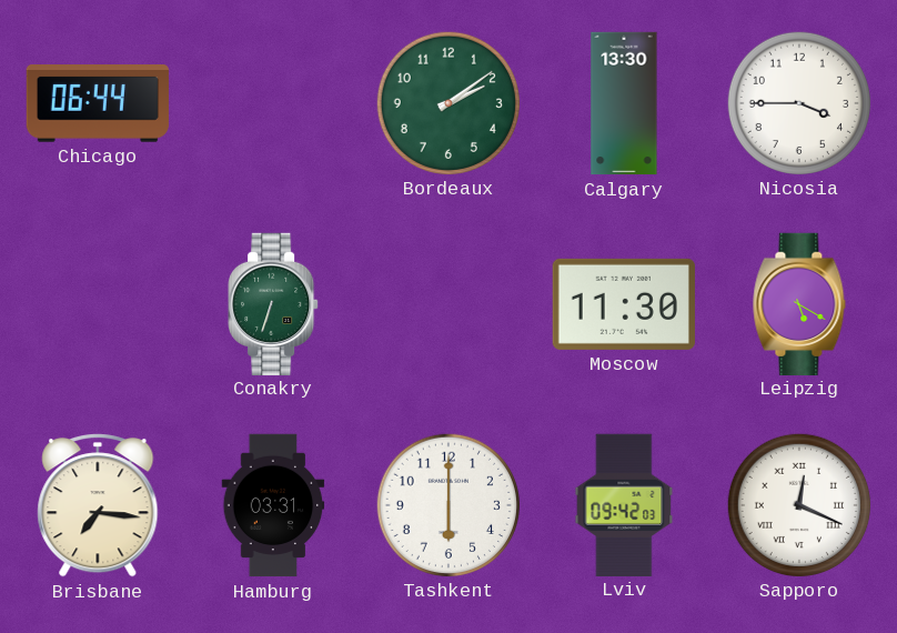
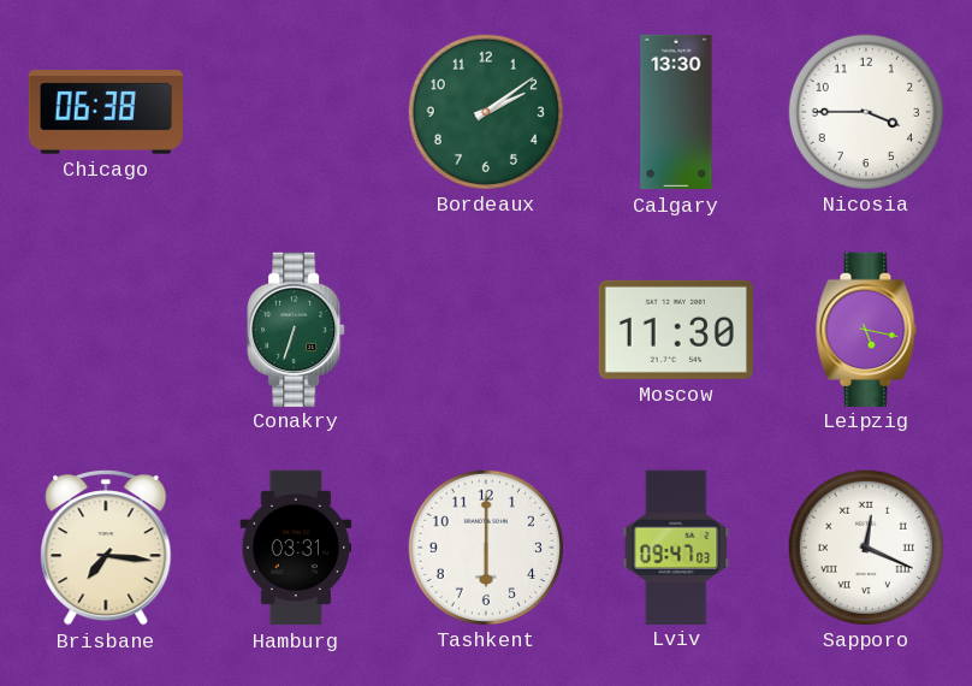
Chicago: 06:44 -> 06:38 (105, 113)
Leipzig: 5:20 -> 5:17 (866, 329)
Lviv: 09:42 -> 09:47 (676, 546)
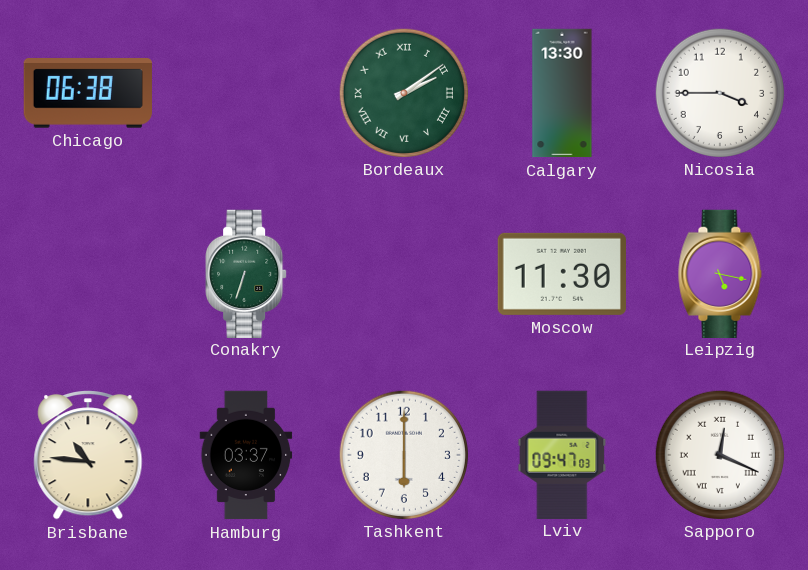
Bordeaux numerals: Arabic -> Roman (403, 92)
Brisbane: 7:16 -> 10:46 (88, 456)
Hamburg: 03:31 -> 03:37 (246, 455)
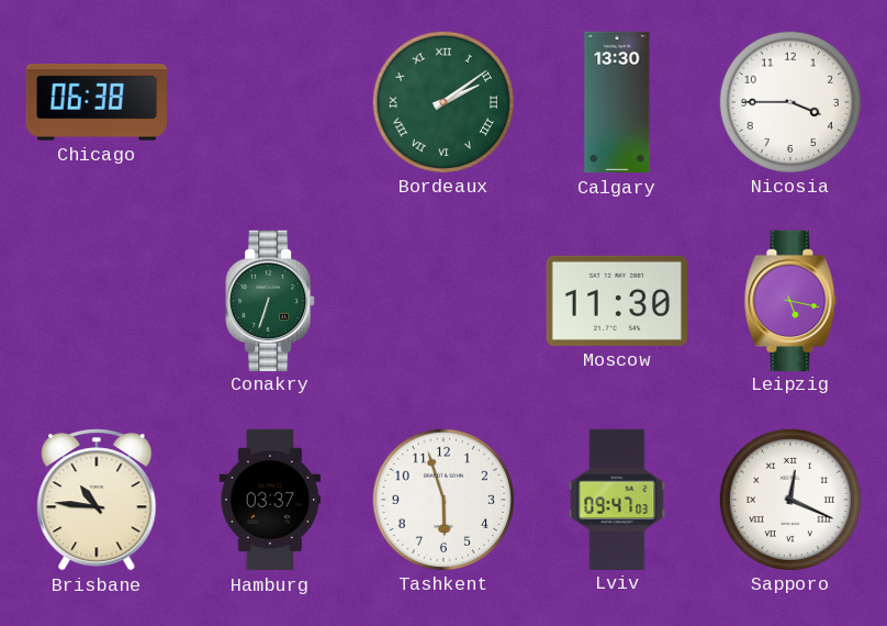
Tashkent: 6:00 -> 5:57 (442, 499)
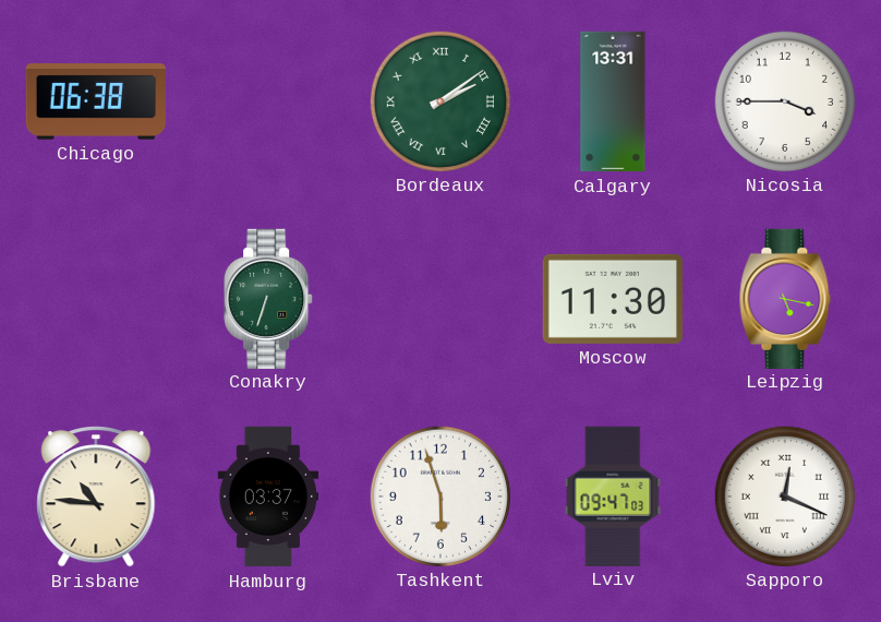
Calgary: 13:30 -> 13:31 (613, 101)
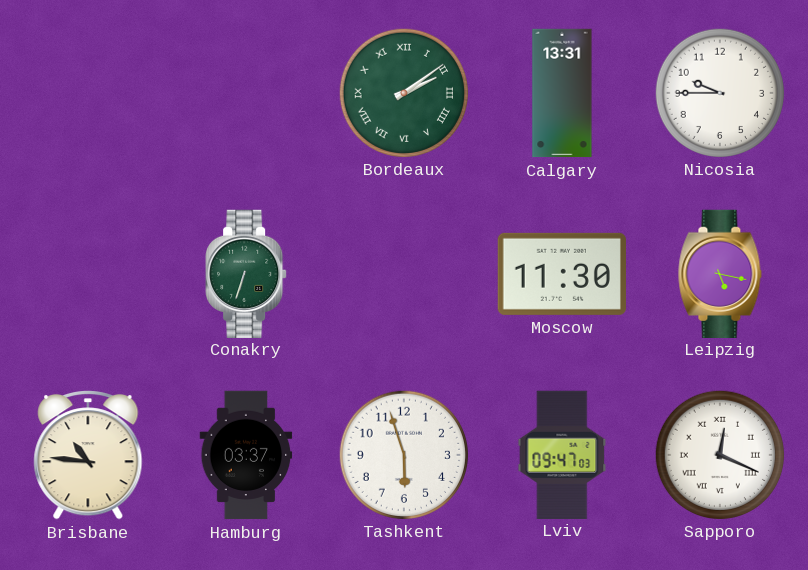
Chicago: 06:38 -> none (95, 103)
Nicosia: 3:45 -> 9:45 (719, 92)
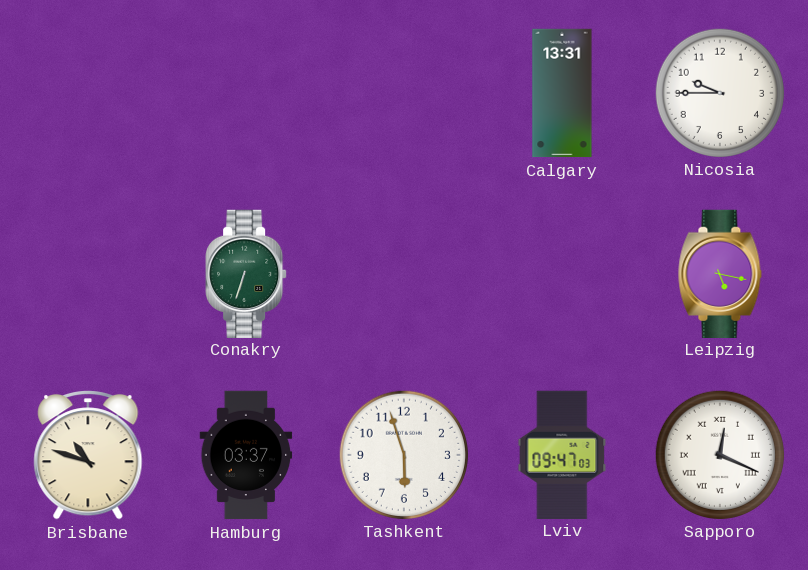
Bordeaux: 2:09 -> none (403, 92)
Moscow: 11:30 -> none (562, 274)
Brisbane: 10:46 -> 10:48 (88, 456)
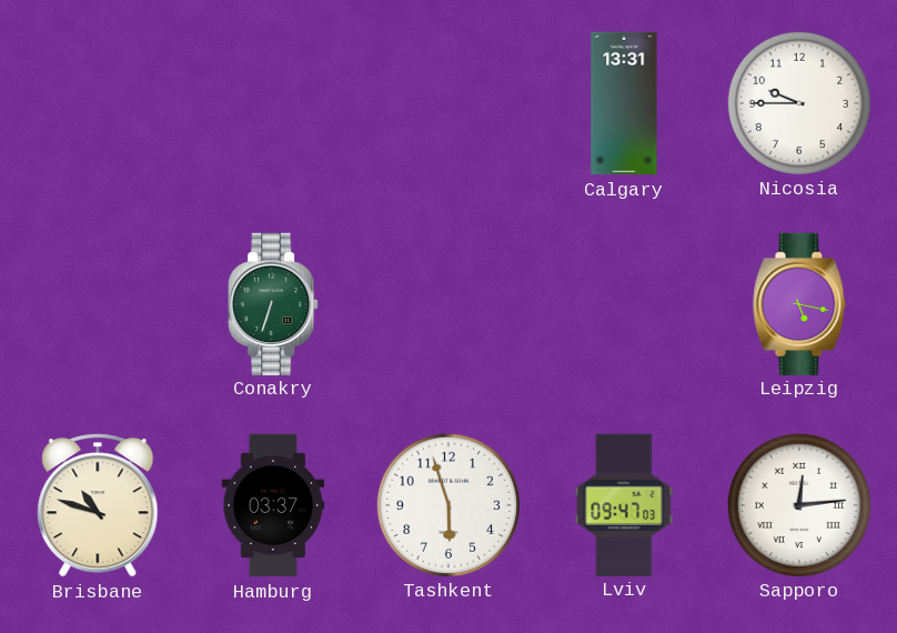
Sapporo: 12:19 -> 12:14 (798, 504)
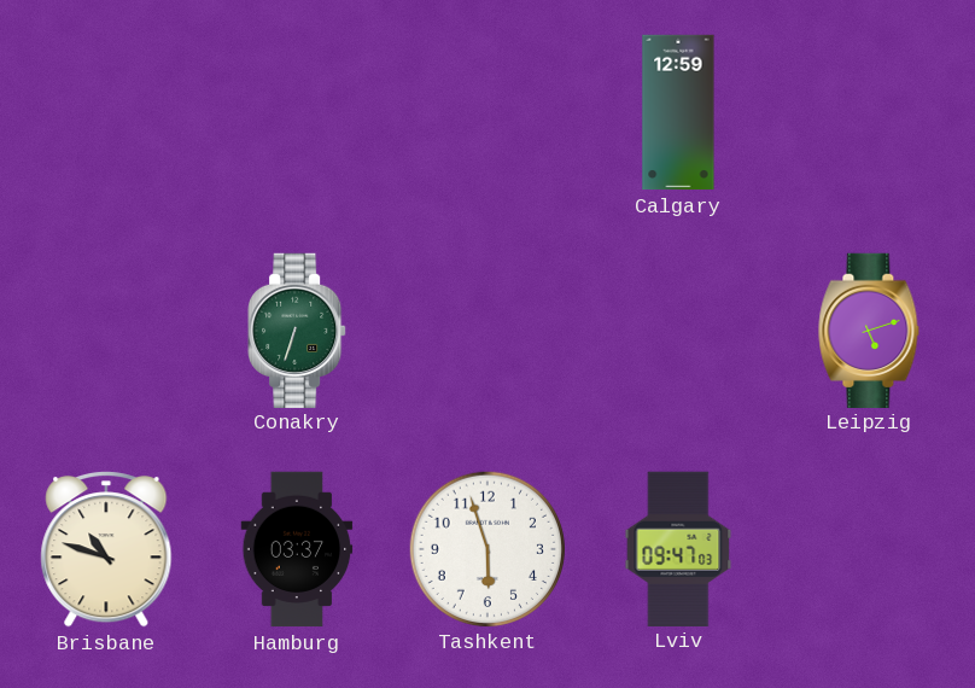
Calgary: 13:31 -> 12:59 (678, 112)
Nicosia: 9:45 -> none (798, 102)
Leipzig: 5:17 -> 5:12 (869, 330)
Sapporo: 12:14 -> none (798, 504)
